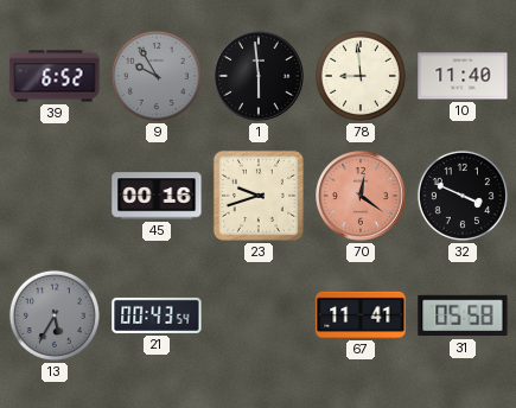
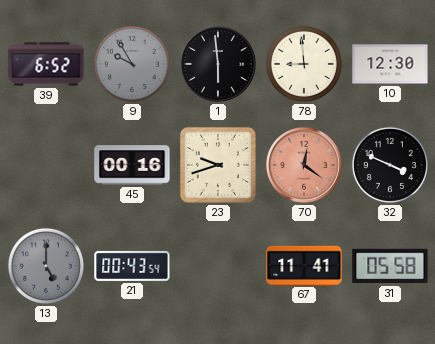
10: 11:40 -> 12:30 (390, 64)
13: 5:35 -> 5:00 (46, 266)
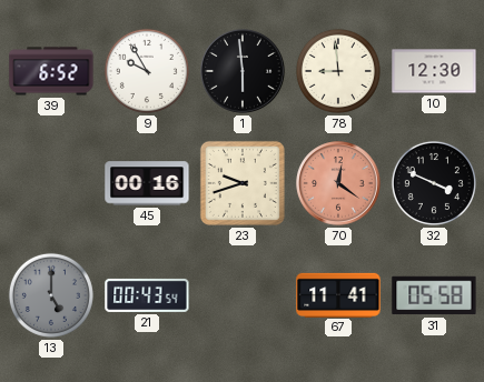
9 dial: grey -> white (147, 71)
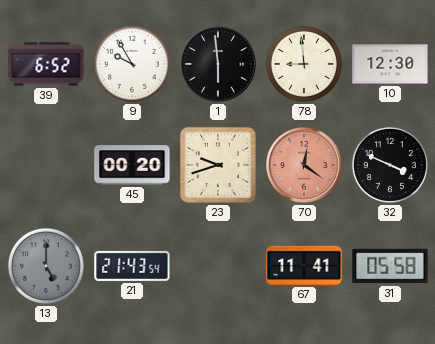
45: 00:16 -> 00:20 (132, 165)
21: 00:43 -> 21:43 (132, 266)
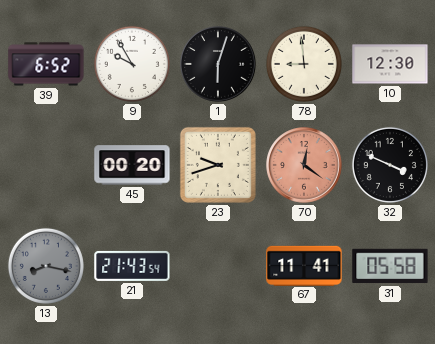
1: 5:59 -> 6:03 (218, 64)
13: 5:00 -> 8:17 (46, 266)
